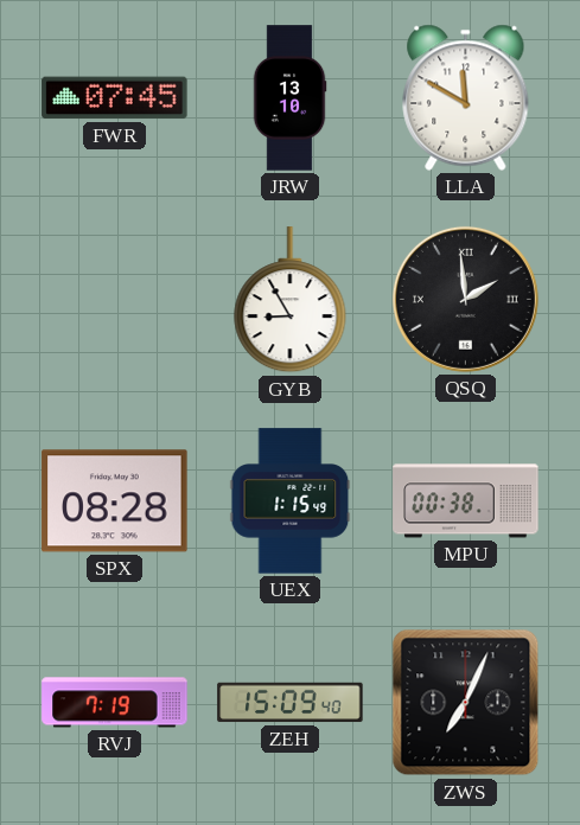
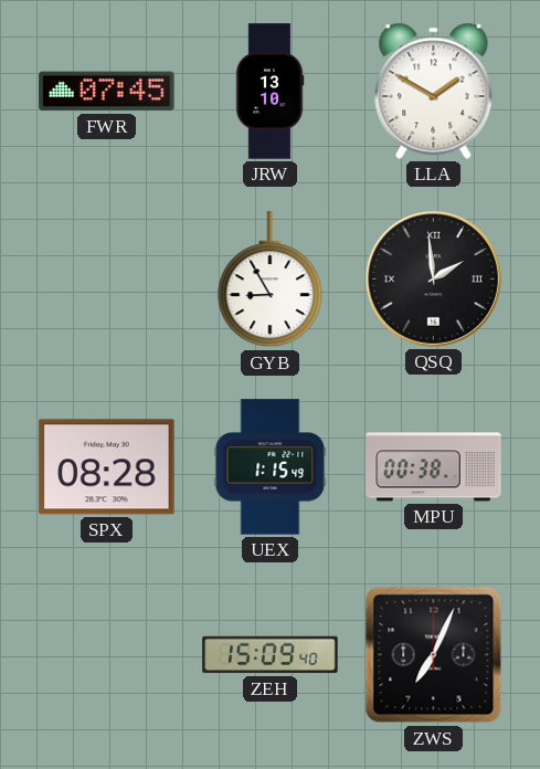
LLA: 11:50 -> 1:50 (434, 91)
RVJ: 7:19 -> none (115, 703)
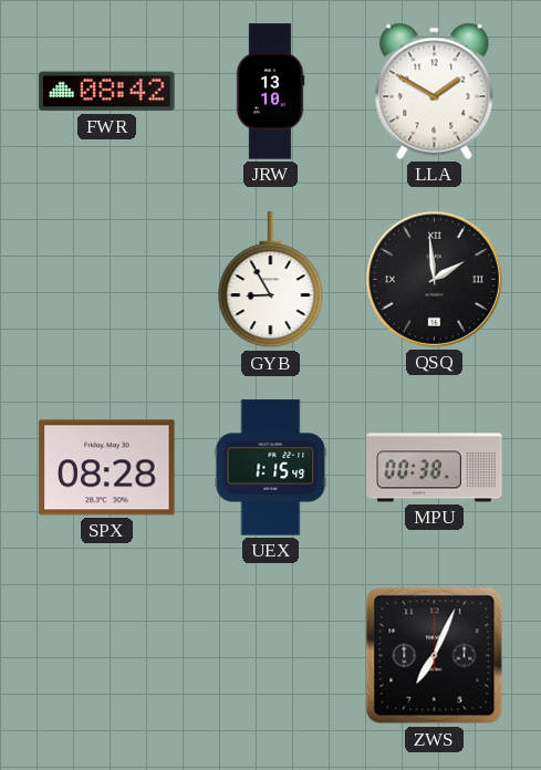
FWR: 07:45 -> 08:42 (107, 92)
ZEH: 15:09 -> none (271, 655)
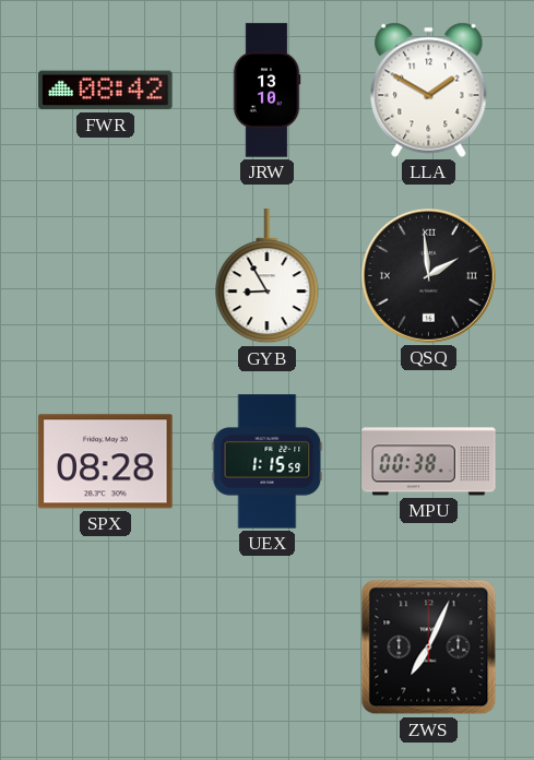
UEX: 1:15:49 -> 1:15:59 (268, 462)
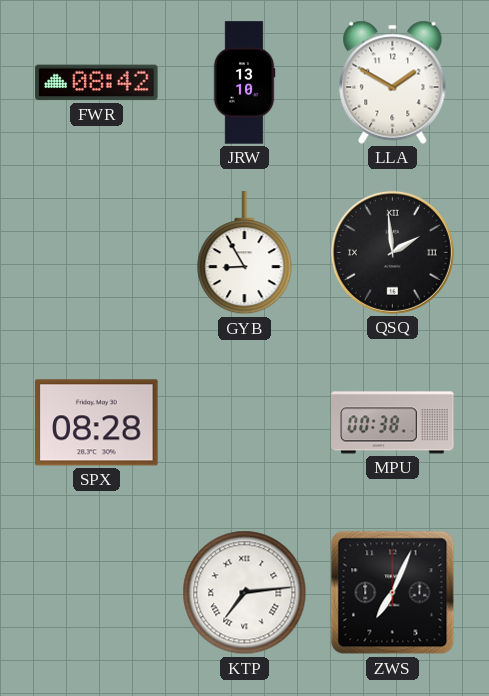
UEX: 1:15 -> none (268, 462)
KTP: none -> 7:14 (245, 593)
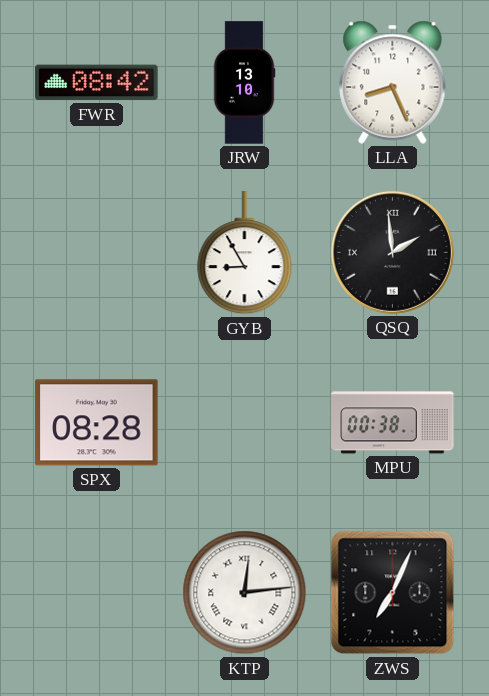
LLA: 1:50 -> 8:26 (393, 82)
KTP: 7:14 -> 12:14 (245, 593)
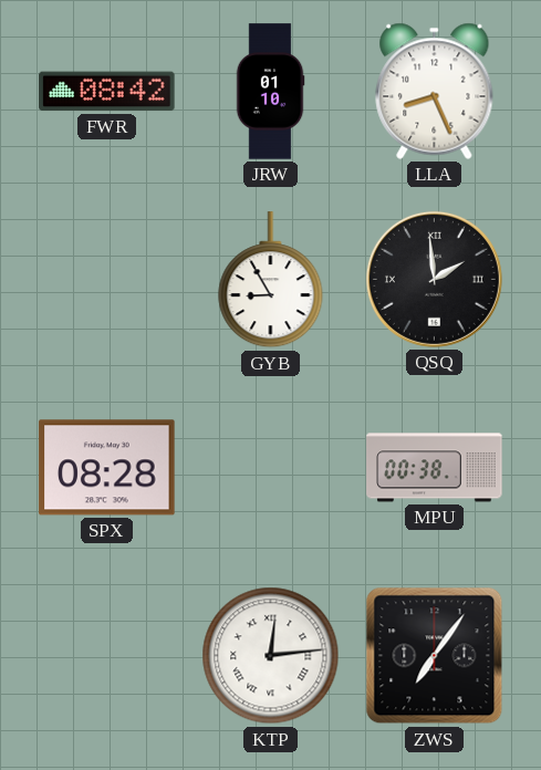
JRW: 13:10 -> 01:10 (270, 92)
ZWS: 7:04 -> 7:06 (435, 656)
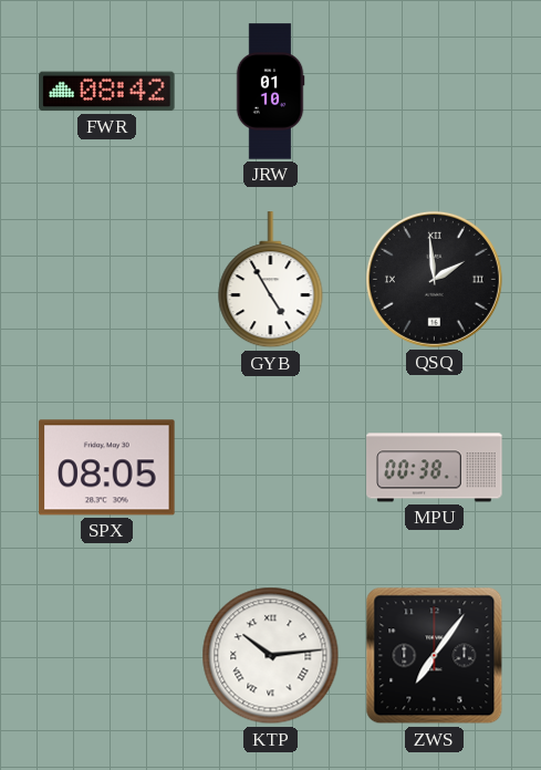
LLA: 8:26 -> none (435, 91)
GYB: 8:55 -> 4:55 (271, 280)
SPX: 08:28 -> 08:05 (107, 468)
KTP: 12:14 -> 10:14 (271, 656)
